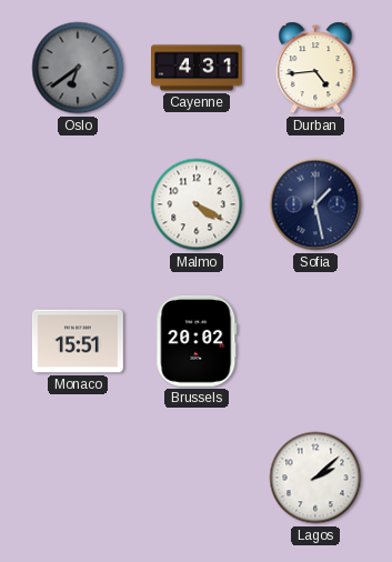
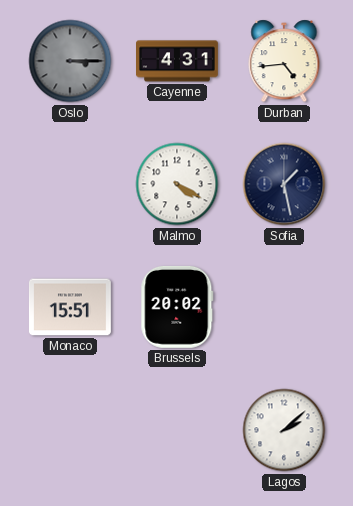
Oslo: 6:39 -> 3:15 (70, 61)
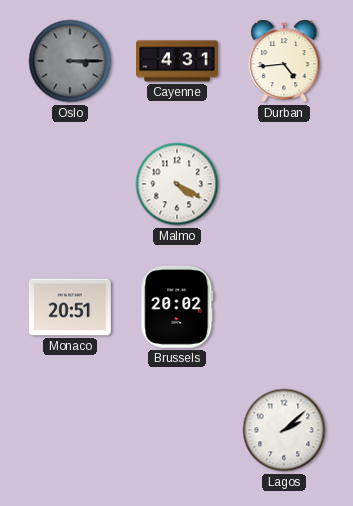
Sofia: 1:28 -> none (284, 184)
Monaco: 15:51 -> 20:51 (70, 307)
